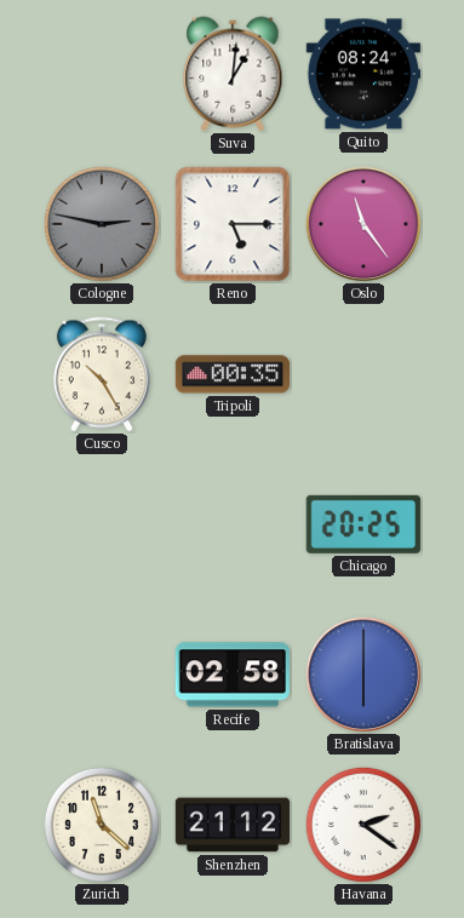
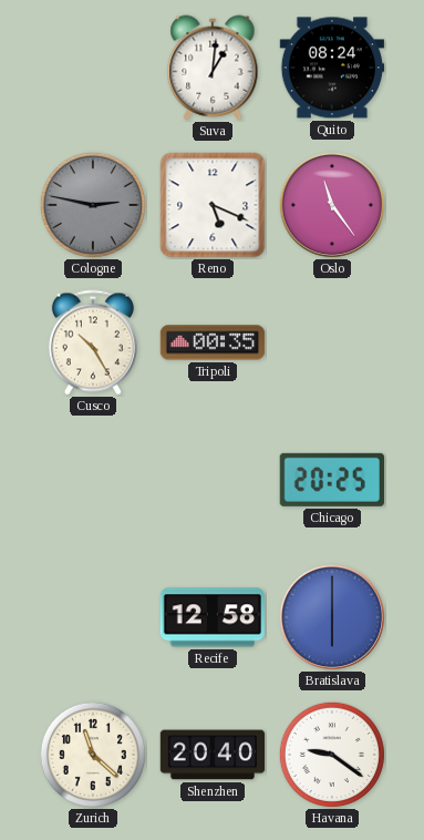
Reno: 5:15 -> 5:19 (213, 205)
Recife: 02:58 -> 12:58 (211, 617)
Shenzhen: 21:12 -> 20:40 (213, 755)
Havana: 2:21 -> 9:21 (332, 755)
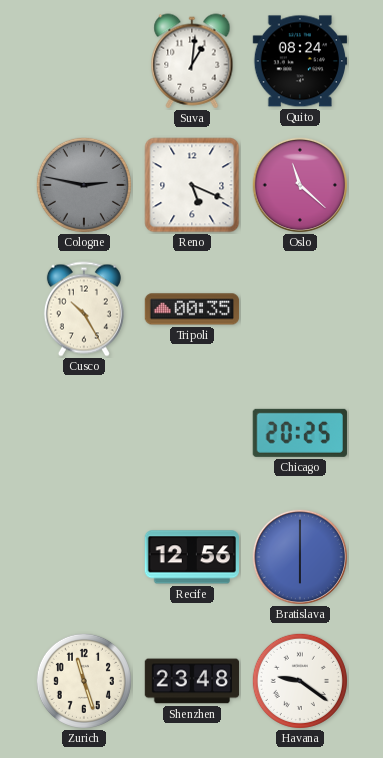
Oslo: 11:24 -> 11:22 (299, 184)
Recife: 12:58 -> 12:56 (191, 557)
Zurich: 11:22 -> 11:27 (84, 681)
Shenzhen: 20:40 -> 23:48 (192, 681)
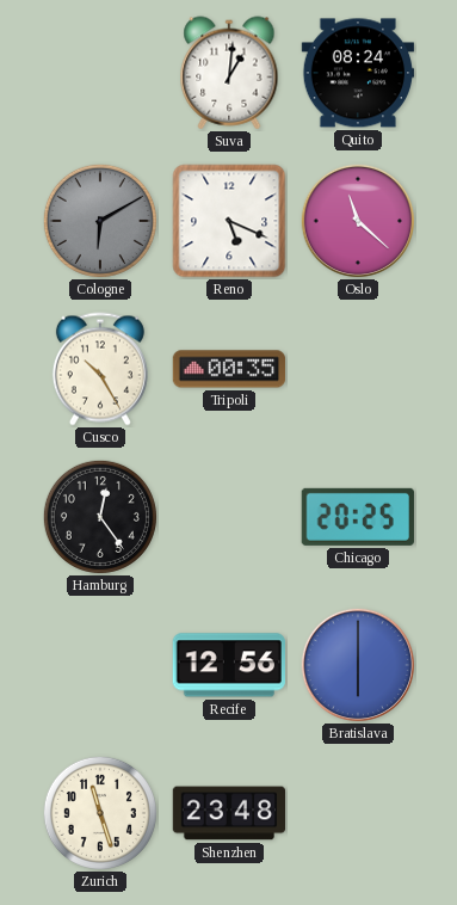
Cologne: 2:47 -> 6:10 (100, 221)
Hamburg: none -> 12:24 (100, 517)
Havana: 9:21 -> none (300, 681)
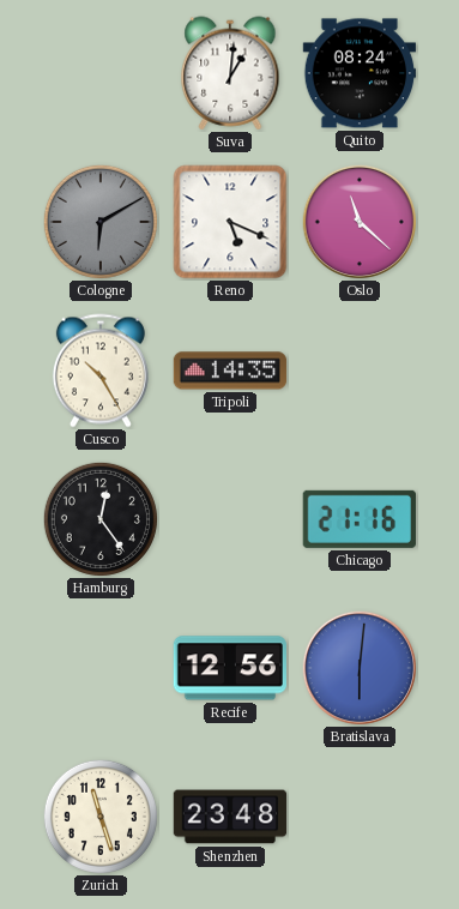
Tripoli: 00:35 -> 14:35 (230, 371)
Chicago: 20:25 -> 21:16 (360, 519)
Bratislava: 6:00 -> 6:01 (358, 667)
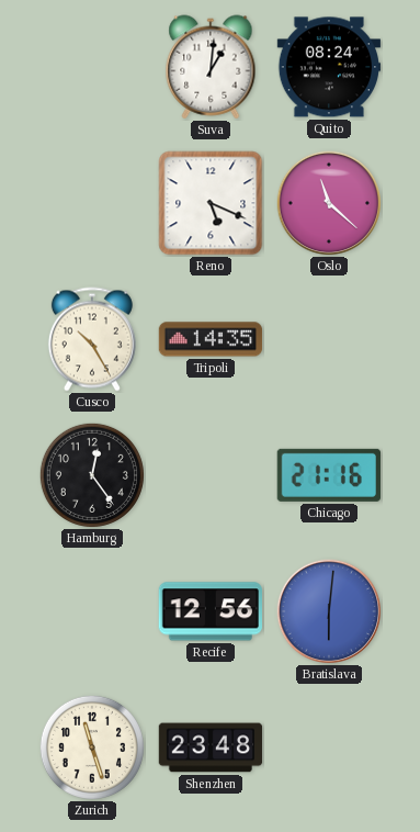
Cologne: 6:10 -> none (101, 222)
